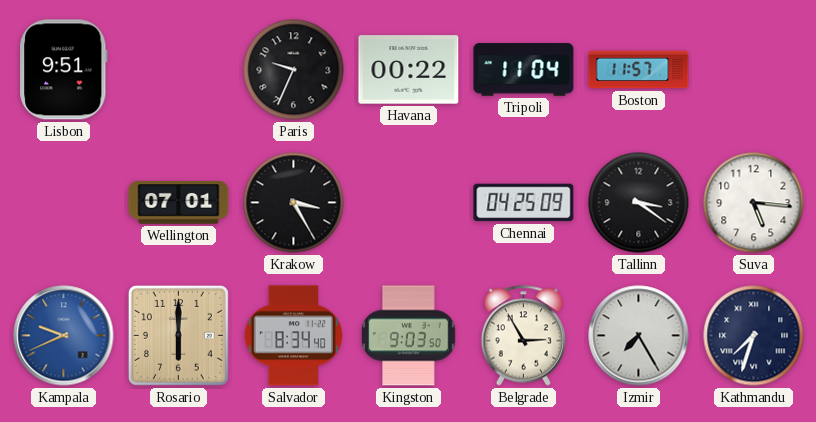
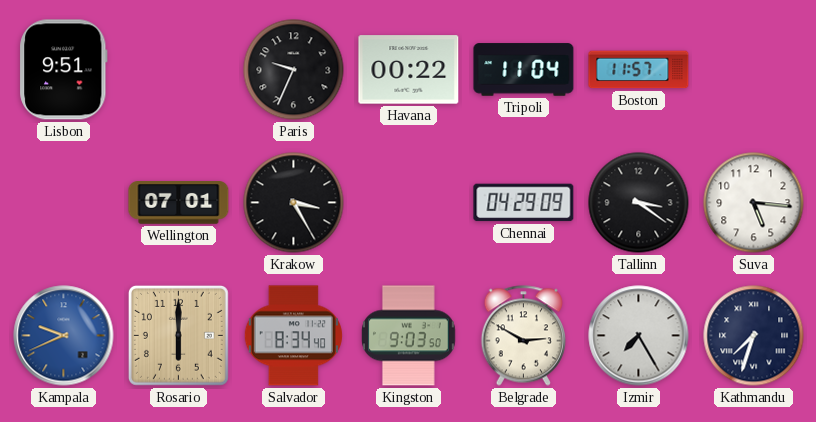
Chennai: 04:25 -> 04:29 (524, 203)
Belgrade: 2:55 -> 2:50 (523, 336)
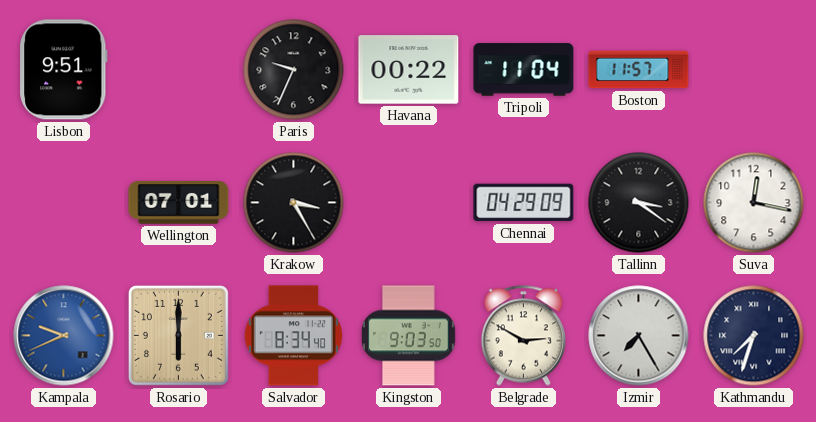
Suva: 5:16 -> 12:17 (754, 203)
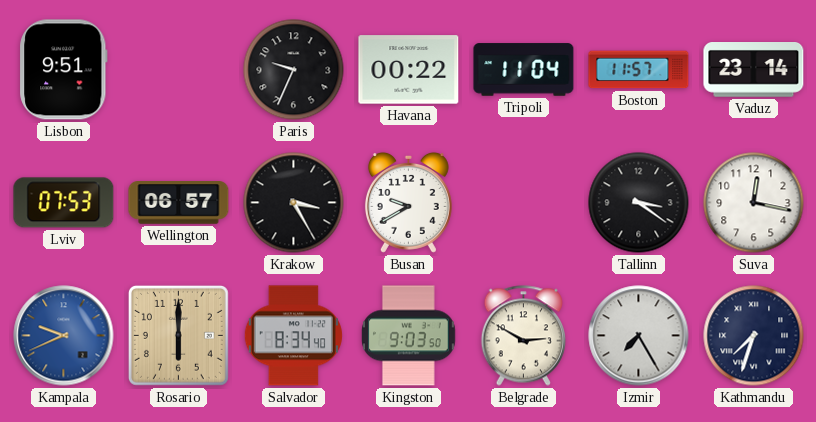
Vaduz: none -> 23:14 (754, 70)
Lviv: none -> 07:53 (64, 203)
Wellington: 07:01 -> 06:57 (179, 203)
Busan: none -> 9:40 (408, 202)
Chennai: 04:29 -> none (524, 203)
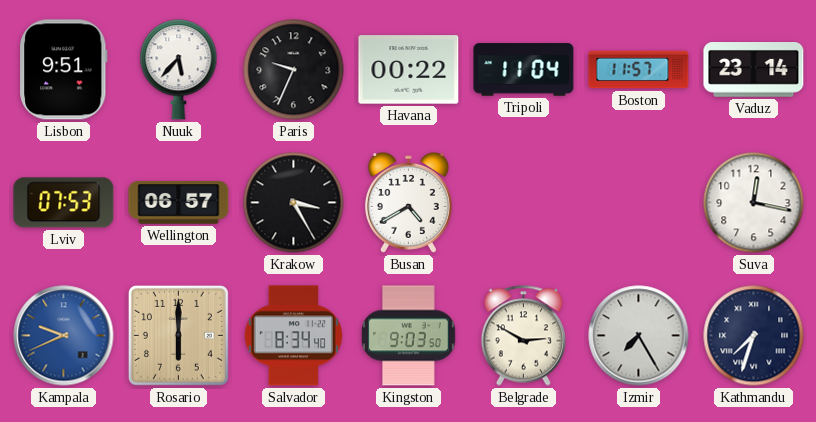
Nuuk: none -> 5:37 (179, 70)
Busan: 9:40 -> 4:40 (408, 202)
Tallinn: 3:21 -> none (639, 203)
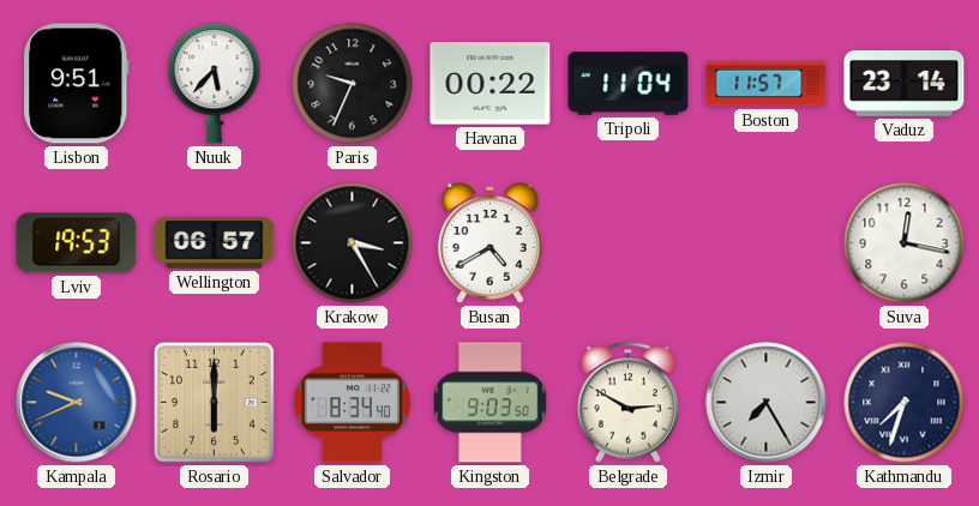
Lviv: 07:53 -> 19:53 (77, 243)
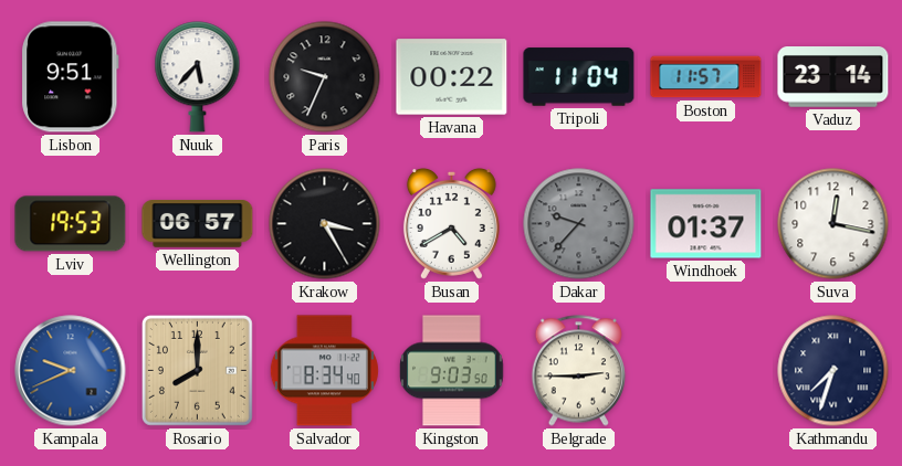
Dakar: none -> 9:37 (579, 224)
Windhoek: none -> 01:37 (706, 224)
Rosario: 6:00 -> 8:00 (197, 370)
Belgrade: 2:50 -> 2:45 (578, 371)
Izmir: 7:25 -> none (767, 403)
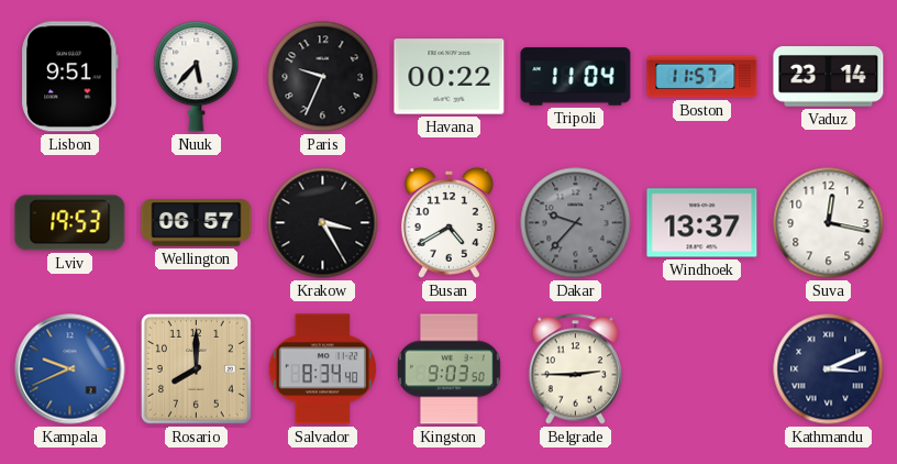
Windhoek: 01:37 -> 13:37 (702, 223)
Kathmandu: 7:33 -> 3:11 (829, 369)
